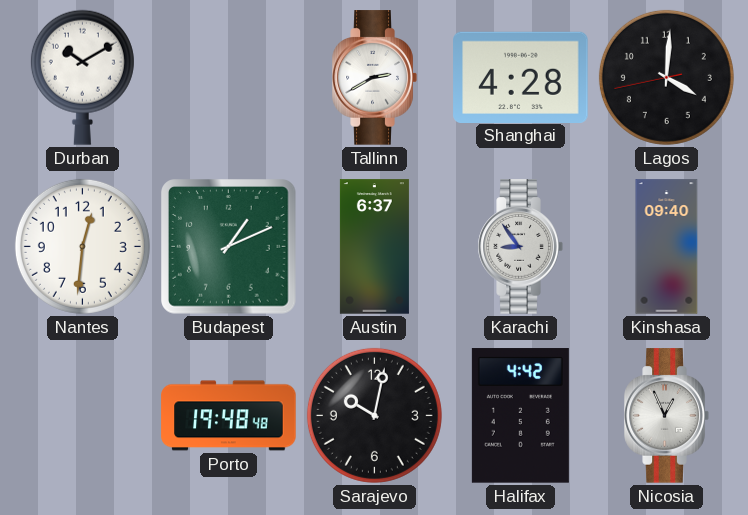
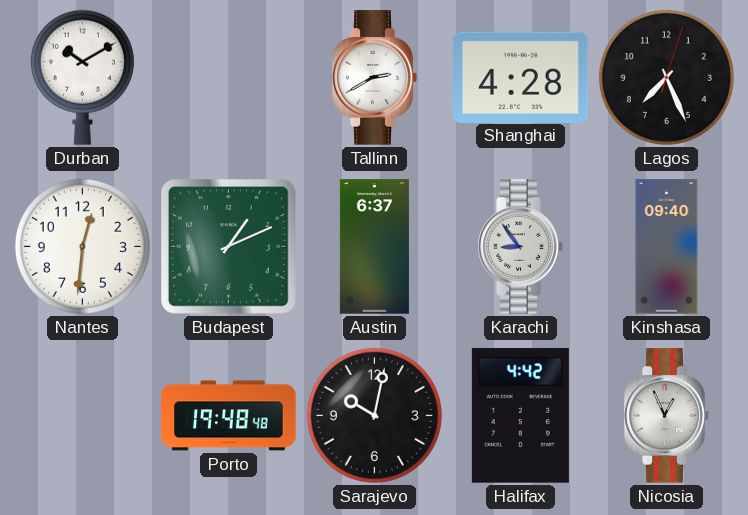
Lagos: 4:00 -> 7:26 (666, 77)
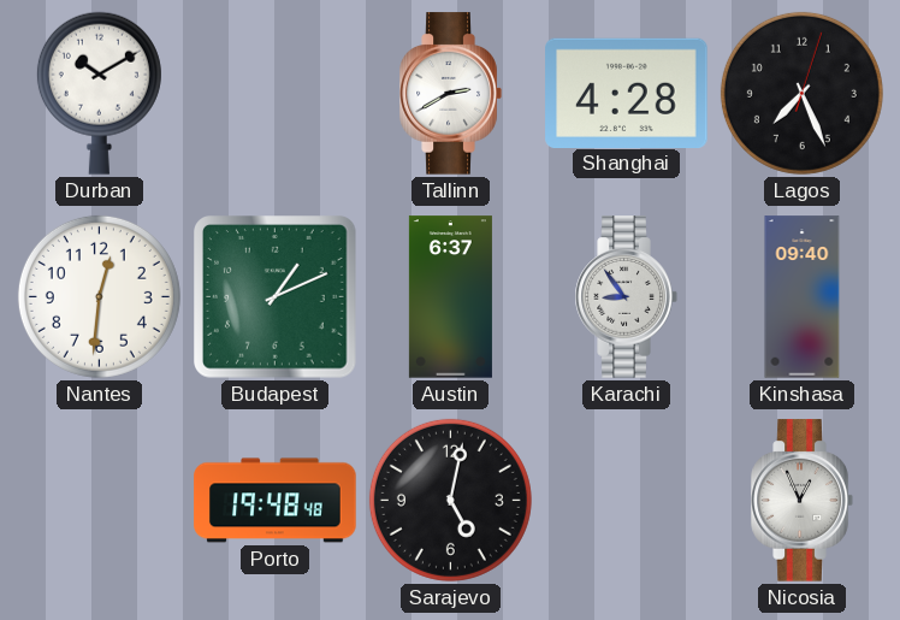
Sarajevo: 10:02 -> 5:02 (450, 500)
Halifax: 4:42 -> none (520, 416)
